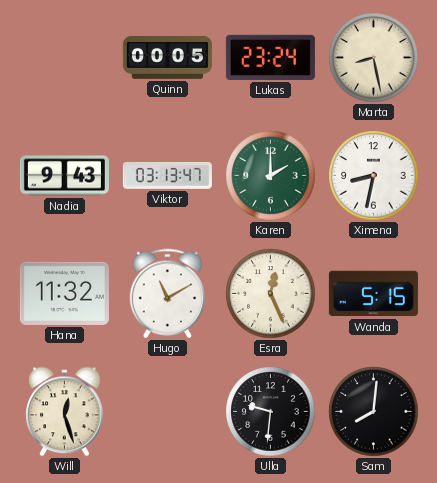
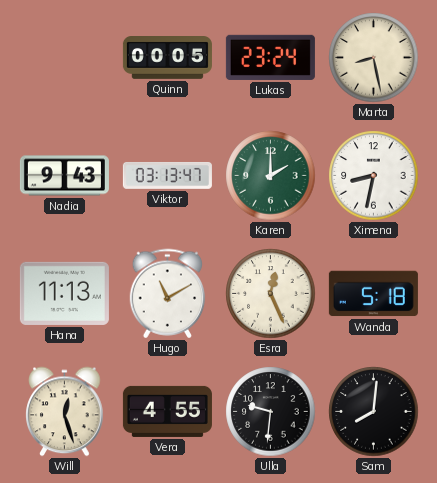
Hana: 11:32 -> 11:13 (64, 293)
Wanda: 5:15 -> 5:18 (373, 294)
Vera: none -> 4:55 (167, 411)
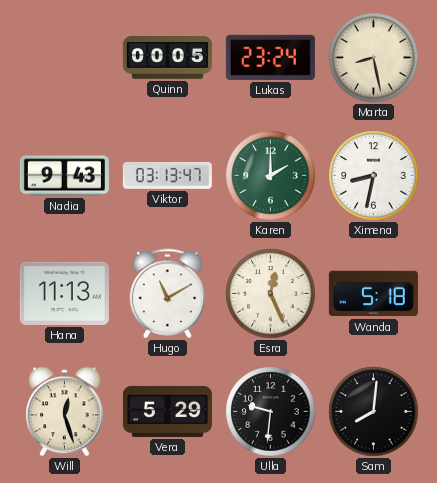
Vera: 4:55 -> 5:29 (167, 411)
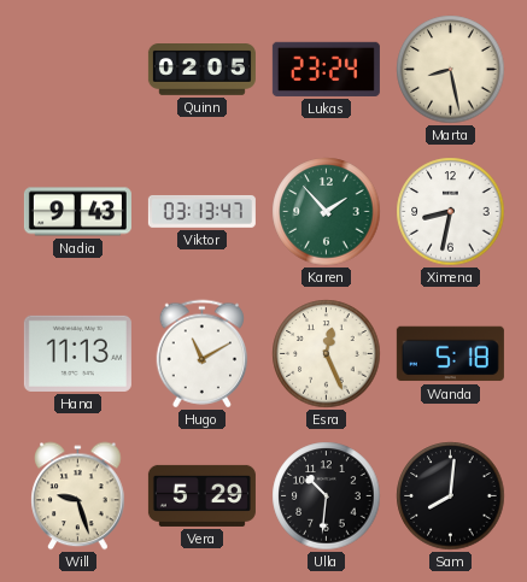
Quinn: 00:05 -> 02:05 (201, 70)
Karen: 2:00 -> 1:53 (327, 212)
Will: 12:27 -> 9:27 (78, 496)
Ulla: 9:31 -> 10:31 (327, 496)
